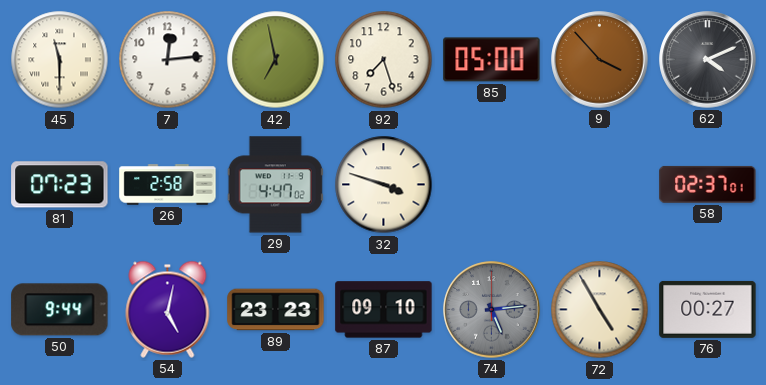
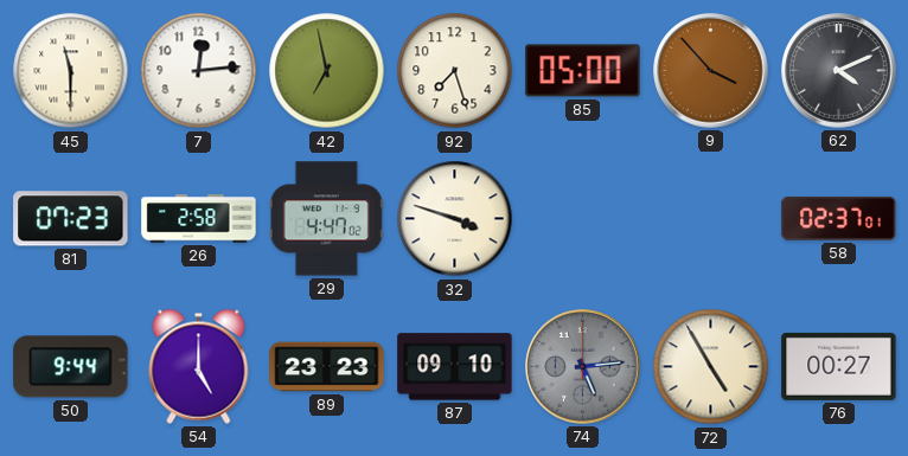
54: 5:02 -> 5:00 (199, 366)
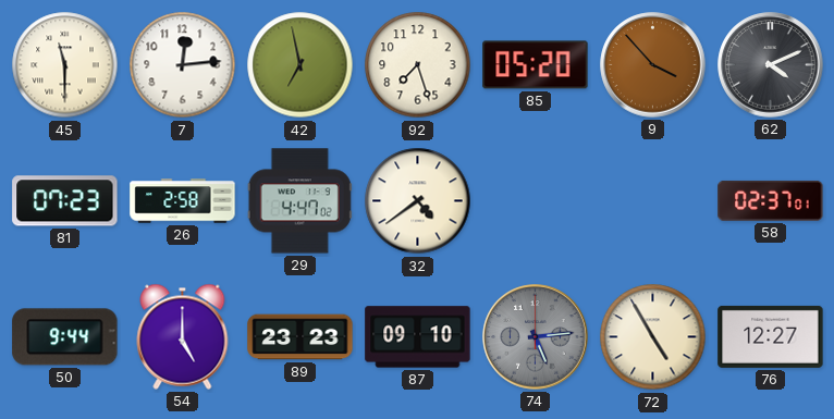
85: 05:00 -> 05:20 (536, 65)
32: 3:48 -> 4:39 (418, 201)
76: 00:27 -> 12:27 (771, 336)
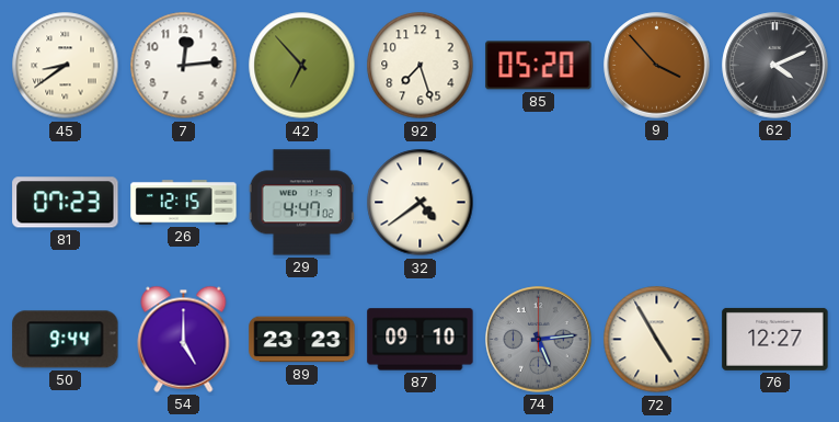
45: 11:30 -> 8:39 (66, 66)
42: 6:58 -> 6:53 (302, 66)
26: 2:58 -> 12:15 (184, 203)
58: 02:37 -> none (771, 200)
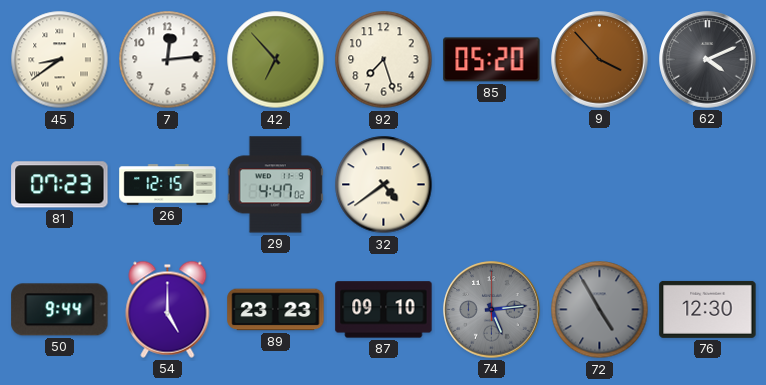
72 dial: cream -> grey (600, 310)
76: 12:27 -> 12:30 (708, 309)
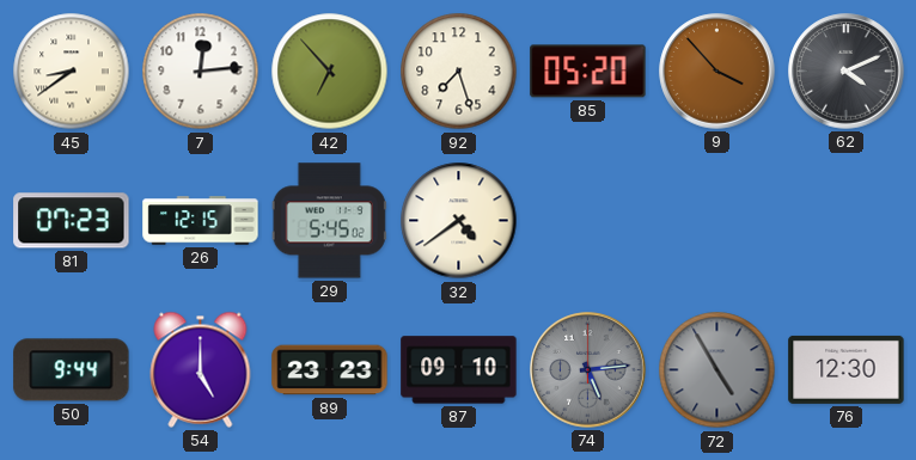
29: 4:47 -> 5:45 (329, 221)
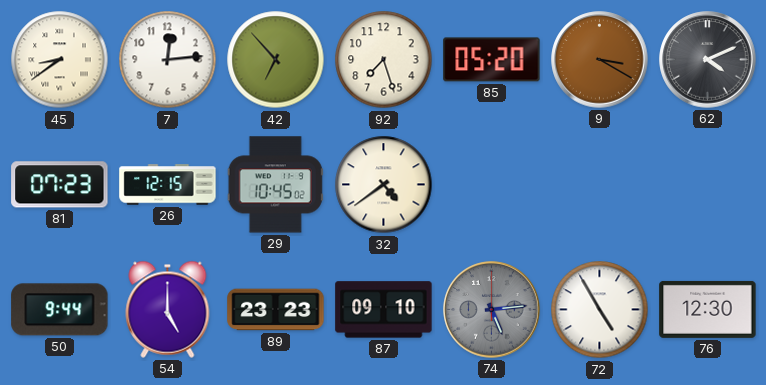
9: 3:53 -> 3:20 (600, 60)
29: 5:45 -> 10:45 (275, 185)
72 dial: grey -> white (600, 310)
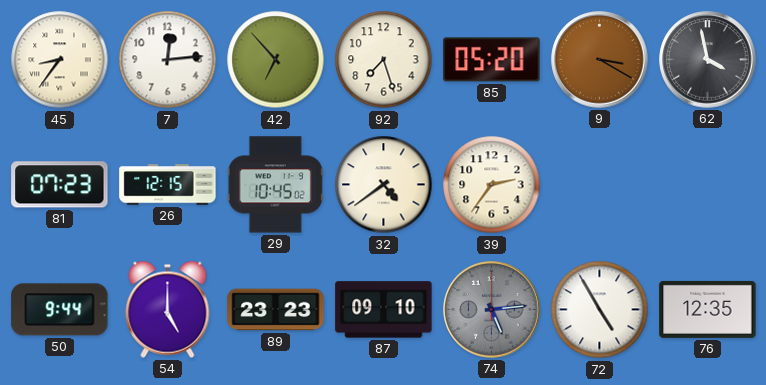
45: 8:39 -> 8:36 (60, 60)
62: 4:11 -> 3:58 (708, 60)
39: none -> 2:36 (492, 185)
76: 12:30 -> 12:35 (708, 309)
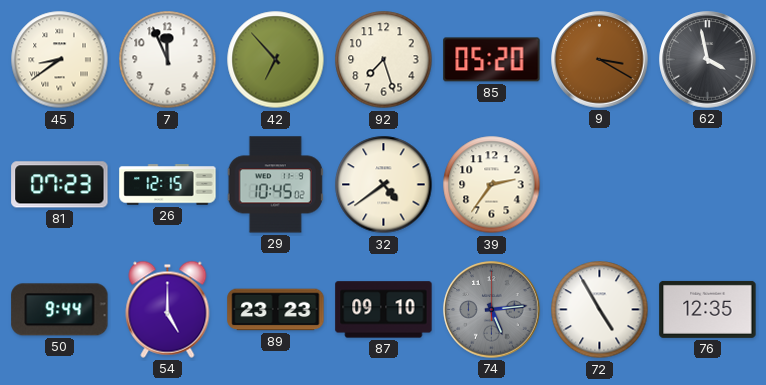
45: 8:36 -> 8:39 (60, 60)
7: 12:14 -> 11:56 (168, 60)
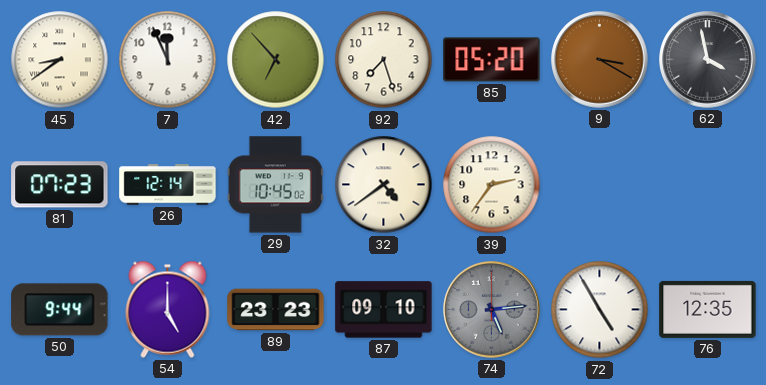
26: 12:15 -> 12:14 (168, 185)
